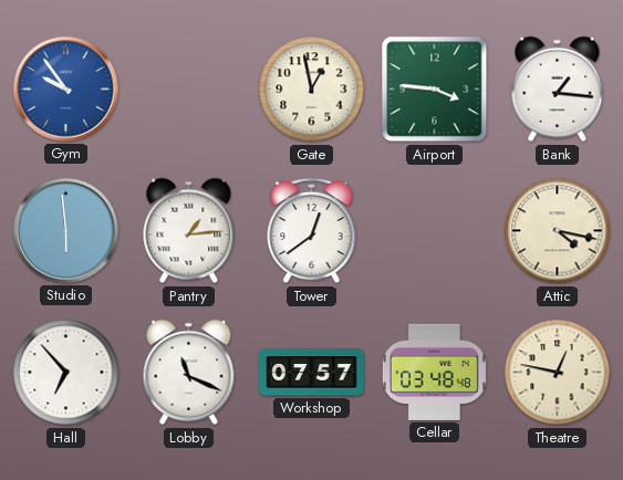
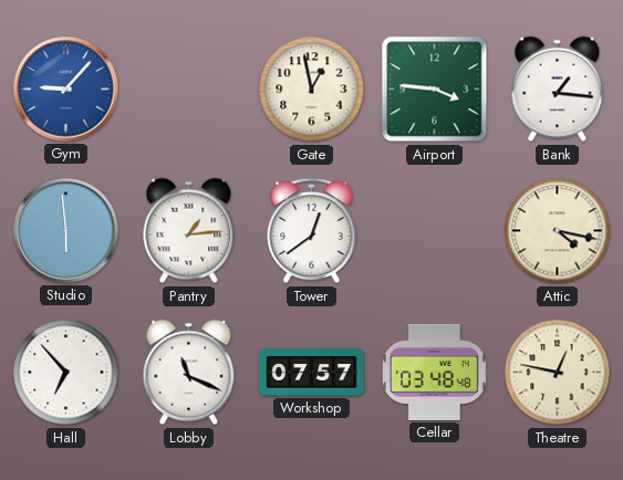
Gym: 9:54 -> 9:07 (66, 90)
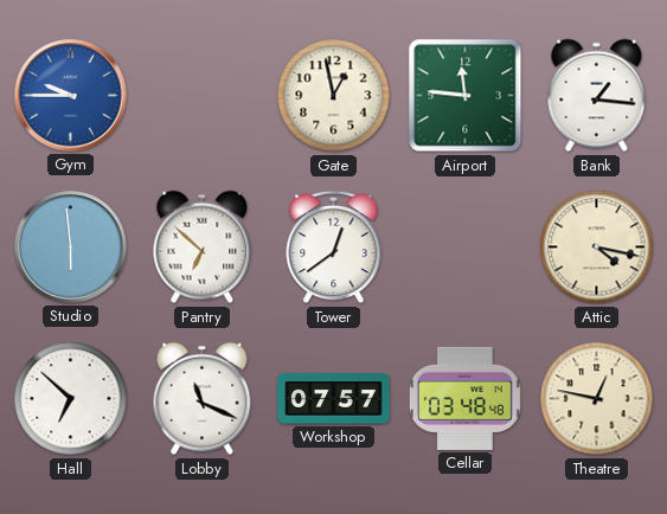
Gym: 9:07 -> 9:45 (71, 96)
Airport: 3:46 -> 11:46 (466, 96)
Pantry: 1:14 -> 6:52 (203, 248)
Hall: 6:53 -> 6:52 (71, 399)
